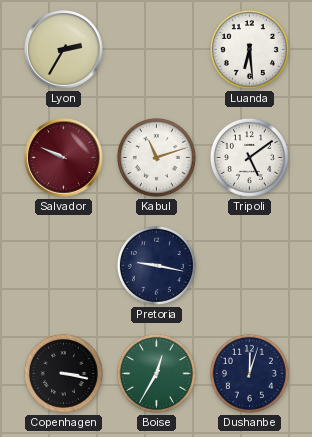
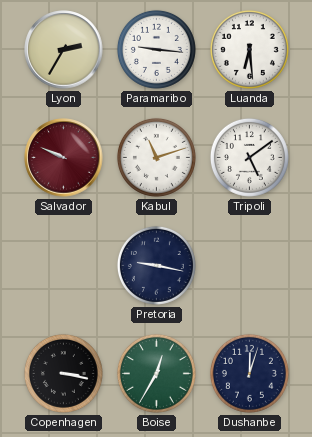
Paramaribo: none -> 9:16 (156, 49)
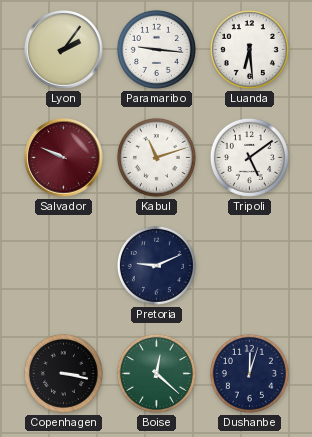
Lyon: 2:35 -> 2:06 (64, 50)
Pretoria: 9:17 -> 9:11 (156, 265)
Boise: 12:35 -> 12:22 (156, 373)
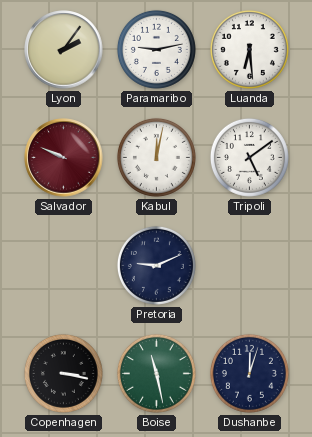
Paramaribo: 9:16 -> 9:13 (156, 49)
Kabul: 11:12 -> 12:02 (156, 157)
Boise: 12:22 -> 11:28 (156, 373)
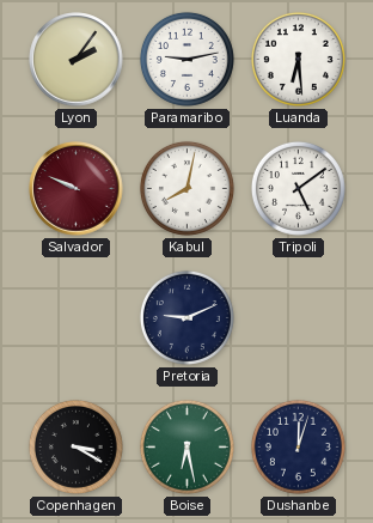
Kabul: 12:02 -> 8:02 (186, 188)
Copenhagen: 3:17 -> 3:20 (75, 446)
Boise: 11:28 -> 6:28 (186, 446)
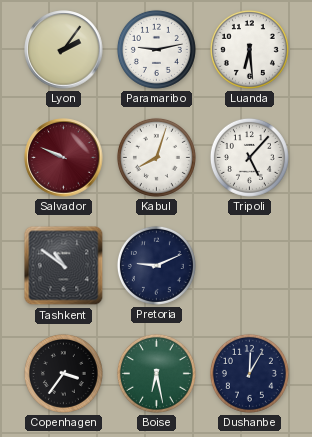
Kabul: 8:02 -> 8:03 (156, 157)
Tripoli: 5:09 -> 5:07 (249, 157)
Tashkent: none -> 10:51 (64, 266)
Copenhagen: 3:20 -> 3:36 (63, 373)
Dushanbe: 12:03 -> 12:05 (249, 373)
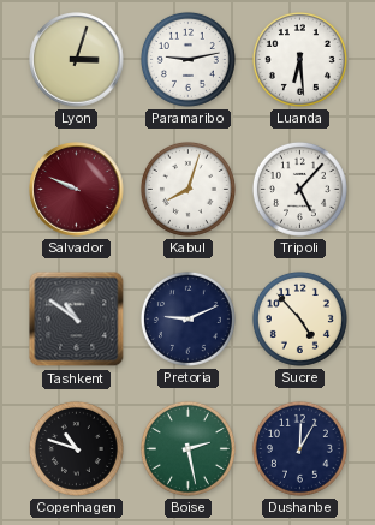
Lyon: 2:06 -> 3:03 (77, 60)
Sucre: none -> 4:53 (299, 318)
Copenhagen: 3:36 -> 10:48 (76, 448)
Boise: 6:28 -> 2:28 (187, 448)
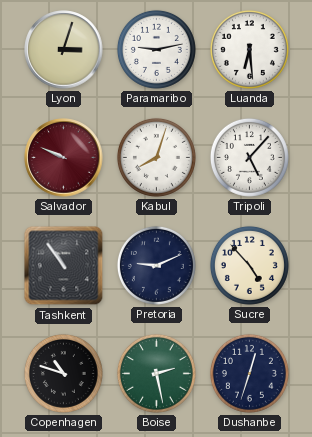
Tashkent: 10:51 -> 10:54 (64, 266)
Dushanbe: 12:05 -> 12:33 (249, 373)
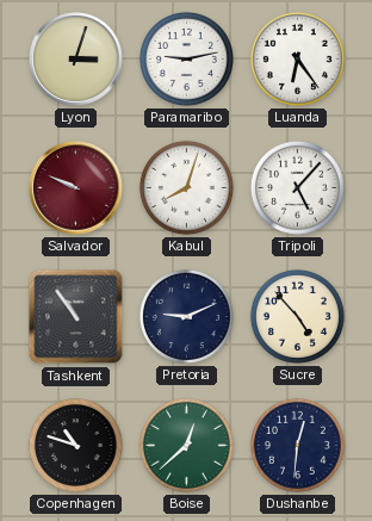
Luanda: 6:29 -> 6:24 (297, 58)
Boise: 2:28 -> 12:38 (186, 445)
Dushanbe: 12:33 -> 12:31 (297, 445)
